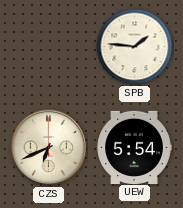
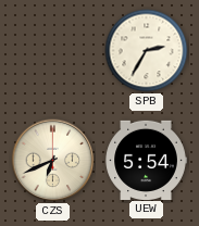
SPB: 1:46 -> 2:35 (147, 51)
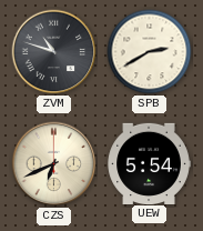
ZVM: none -> 10:48 (54, 52)
SPB: 2:35 -> 2:40 (150, 52)
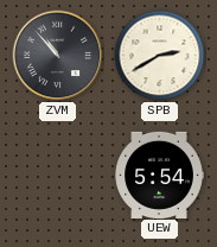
ZVM: 10:48 -> 10:53 (58, 56)
CZS: 6:41 -> none (54, 164)
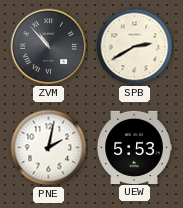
PNE: none -> 2:02 (49, 148)
UEW: 5:54 -> 5:53 (134, 147)
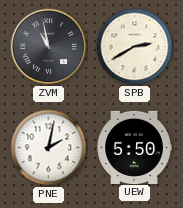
ZVM: 10:53 -> 10:58 (49, 47)
UEW: 5:53 -> 5:50 (134, 147)
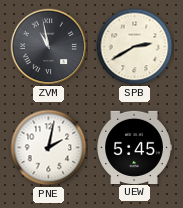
UEW: 5:50 -> 5:45 (134, 147)
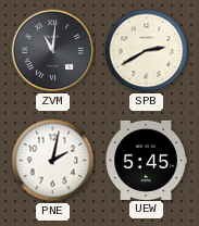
ZVM: 10:58 -> 11:01 (53, 51)
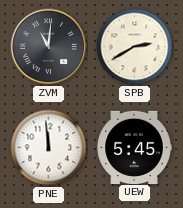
PNE: 2:02 -> 11:59 (49, 148)
